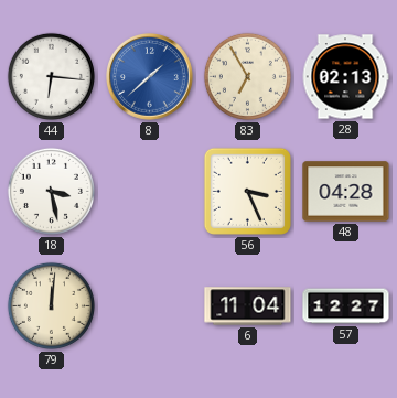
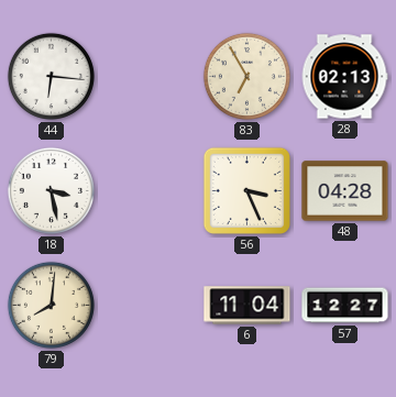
8: 1:38 -> none (150, 77)
79: 12:01 -> 8:01 (51, 305)
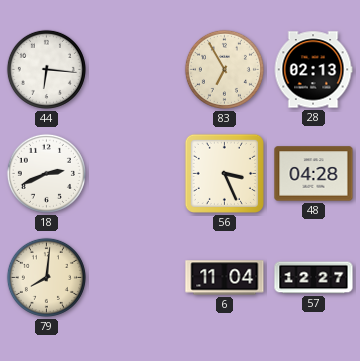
18: 3:28 -> 2:41 (46, 173)
